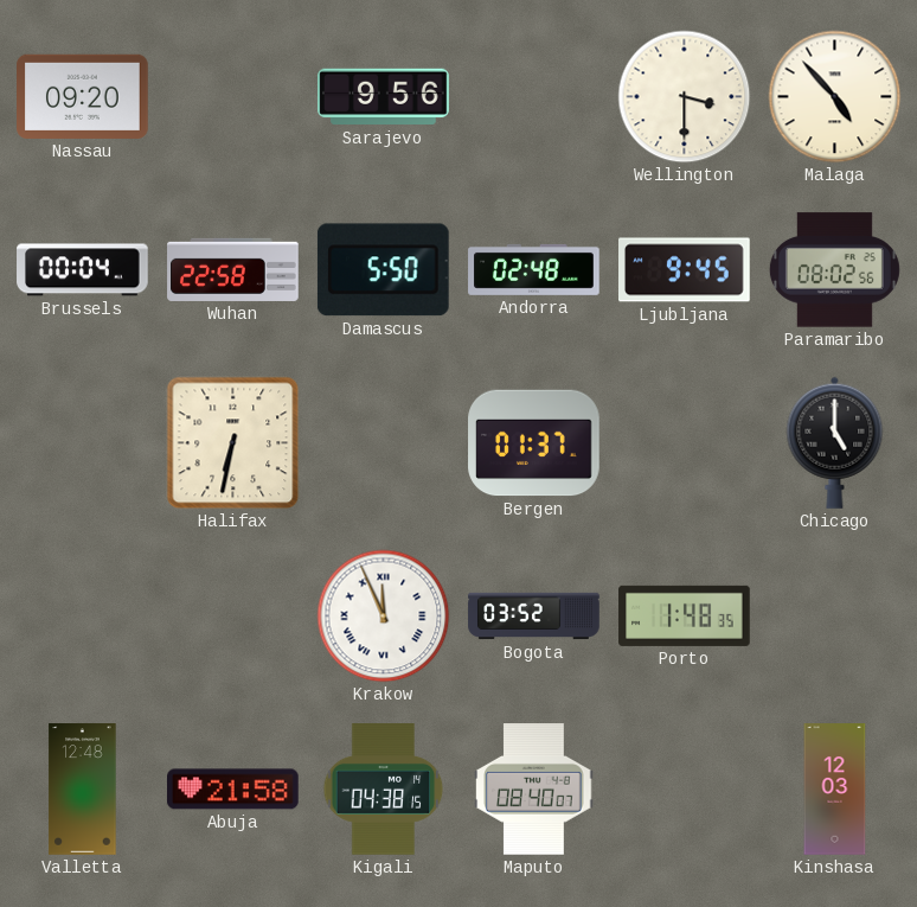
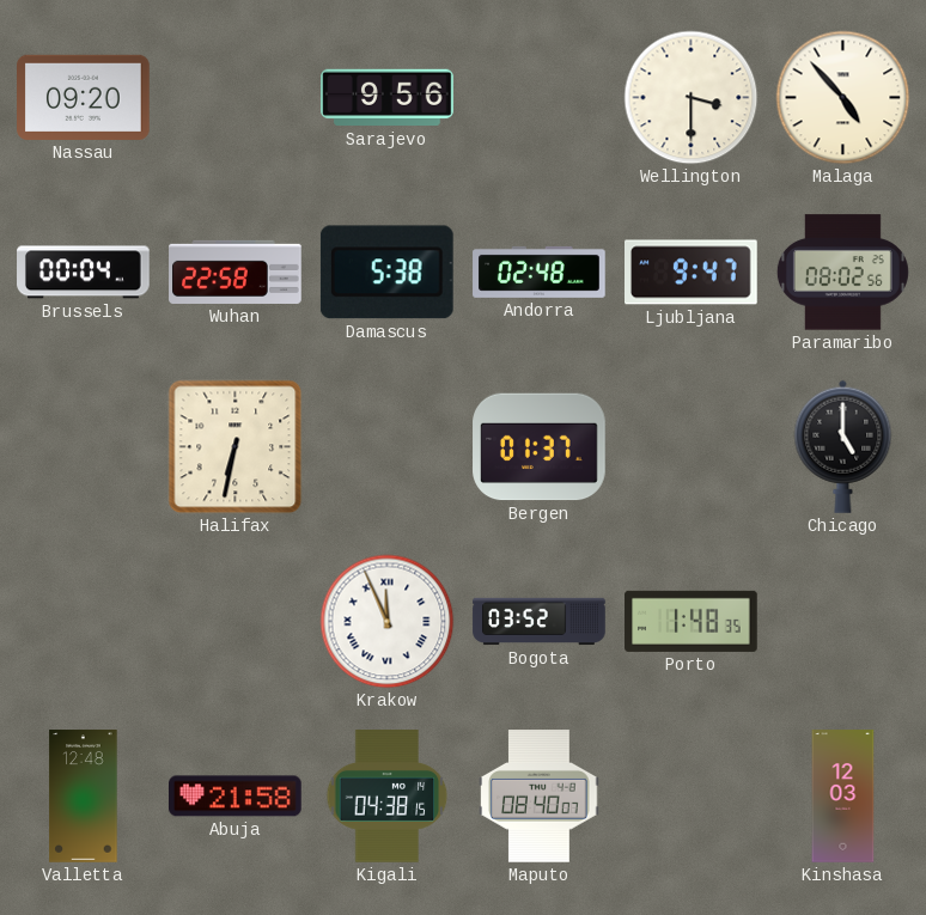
Damascus: 5:50 -> 5:38 (386, 273)
Ljubljana: 9:45 -> 9:47 (692, 273)
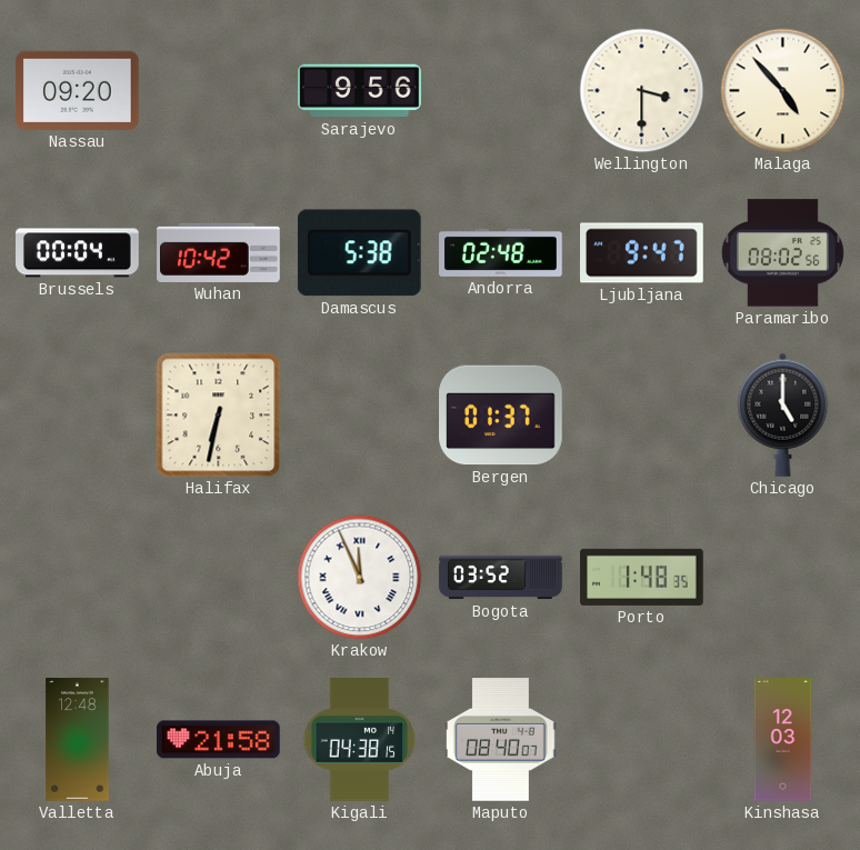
Wuhan: 22:58 -> 10:42 (219, 252)
